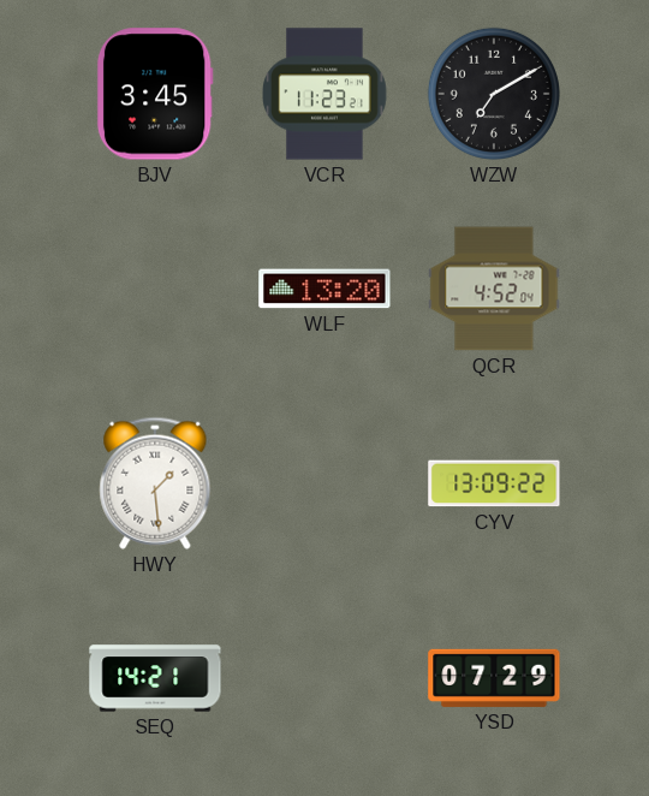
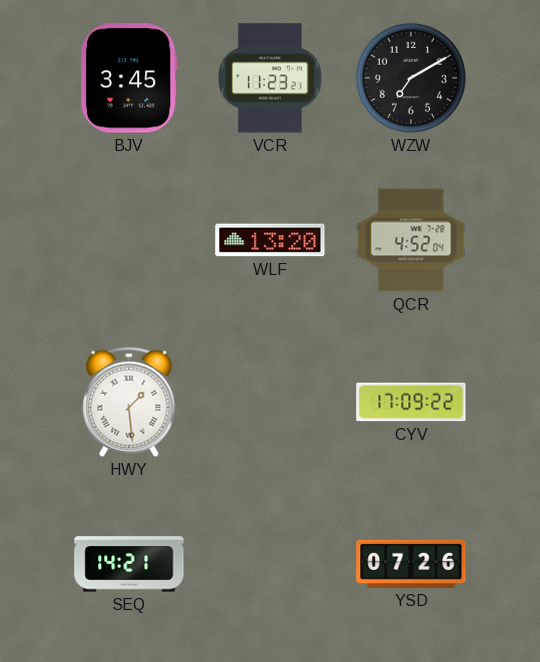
CYV: 13:09 -> 17:09 (411, 402)
YSD: 07:29 -> 07:26 (411, 564)
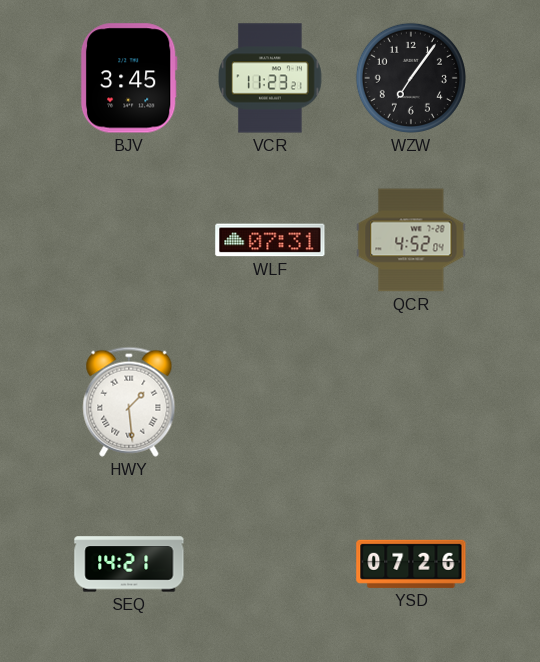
WZW: 7:10 -> 7:06 (411, 78)
WLF: 13:20 -> 07:31 (270, 240)
CYV: 17:09 -> none (411, 402)
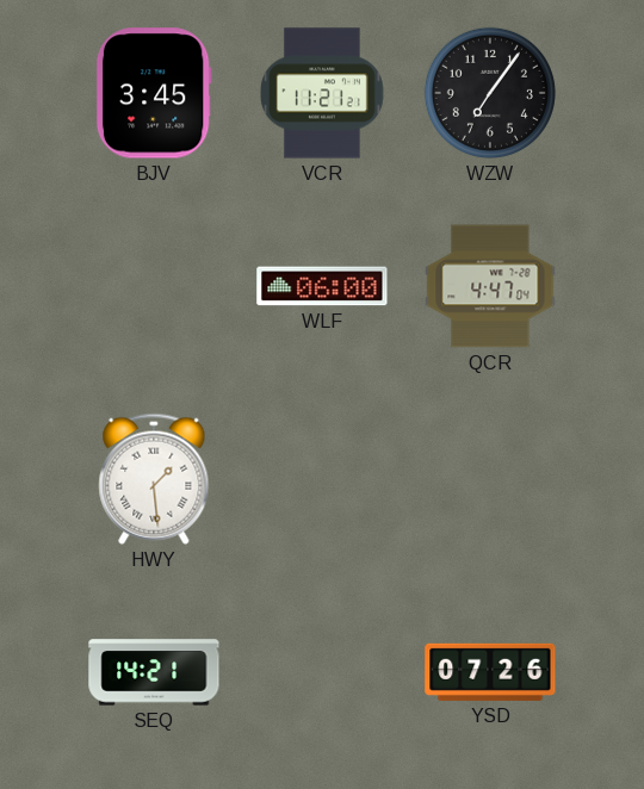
VCR: 11:23 -> 11:21 (322, 93)
WLF: 07:31 -> 06:00 (322, 286)
QCR: 4:52 -> 4:47 (490, 286)
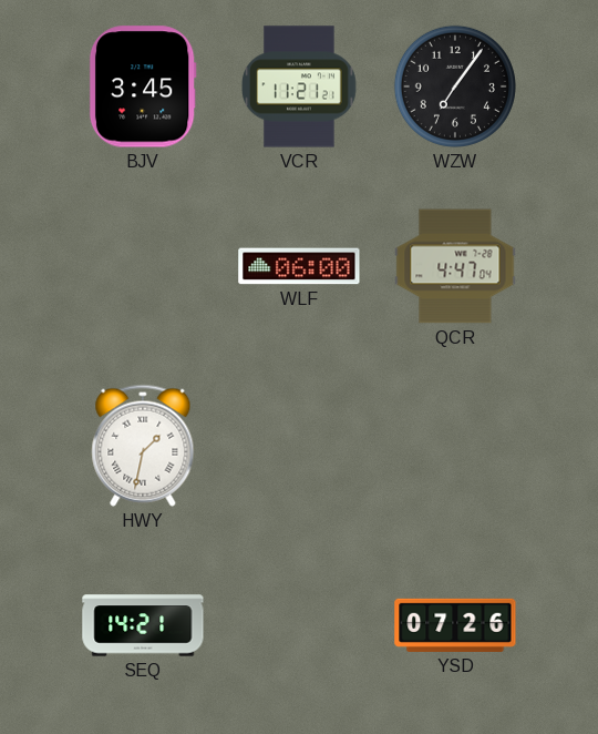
HWY: 1:29 -> 1:32 (143, 446)
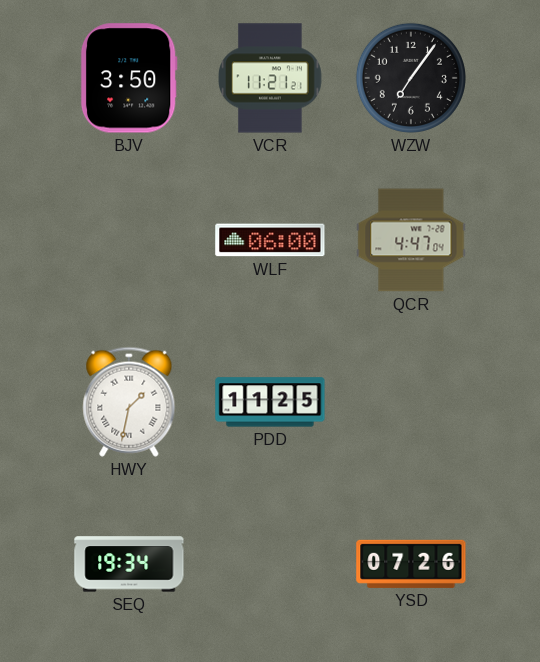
BJV: 3:45 -> 3:50 (129, 78)
PDD: none -> 11:25 (270, 402)
SEQ: 14:21 -> 19:34 (129, 564)
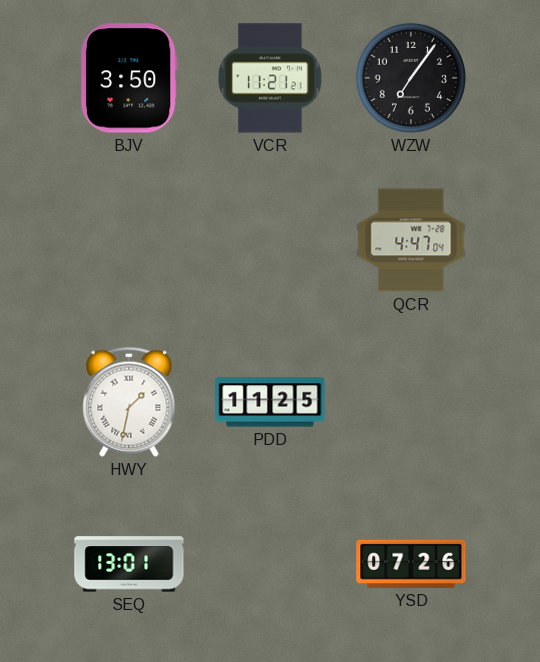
WLF: 06:00 -> none (270, 240)
SEQ: 19:34 -> 13:01 (129, 564)
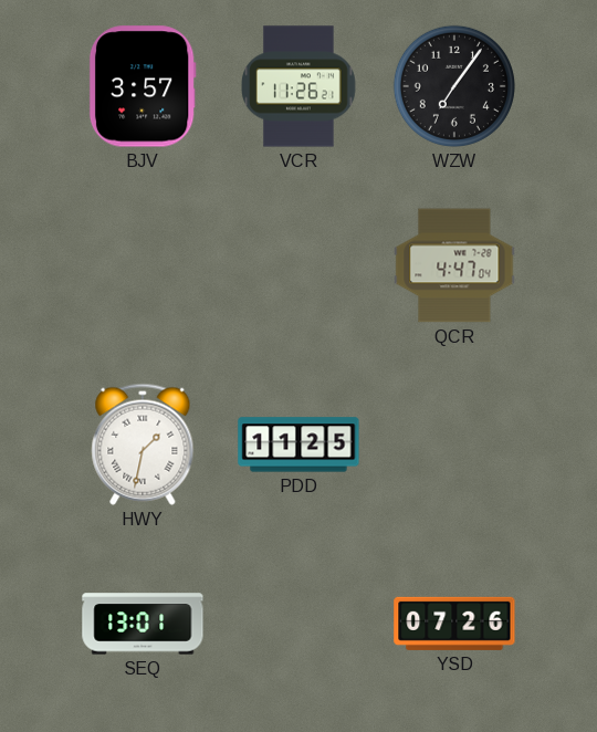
BJV: 3:50 -> 3:57 (143, 86)
VCR: 11:21 -> 11:26 (298, 86)
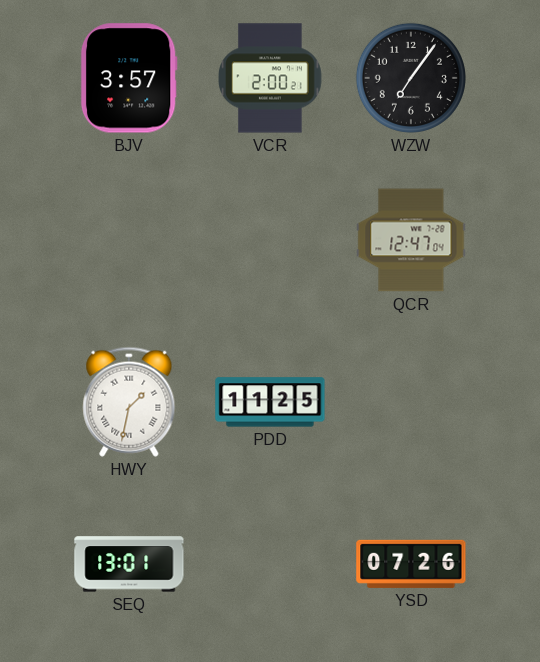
VCR: 11:26 -> 2:00 (270, 78)
QCR: 4:47 -> 12:47 (411, 240)
